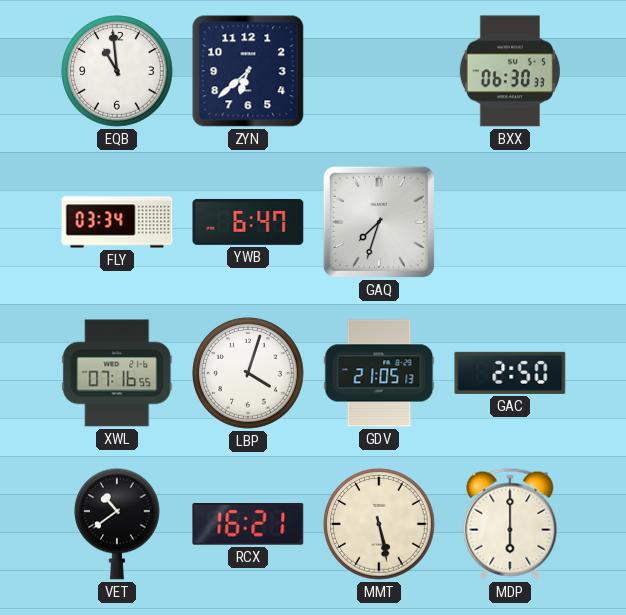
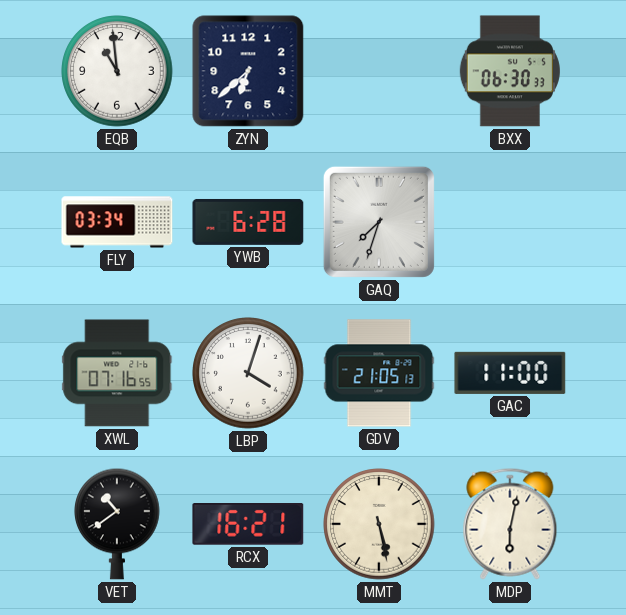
YWB: 6:47 -> 6:28 (248, 222)
GAC: 2:50 -> 11:00 (510, 373)
MDP: 6:00 -> 6:02 (510, 524)
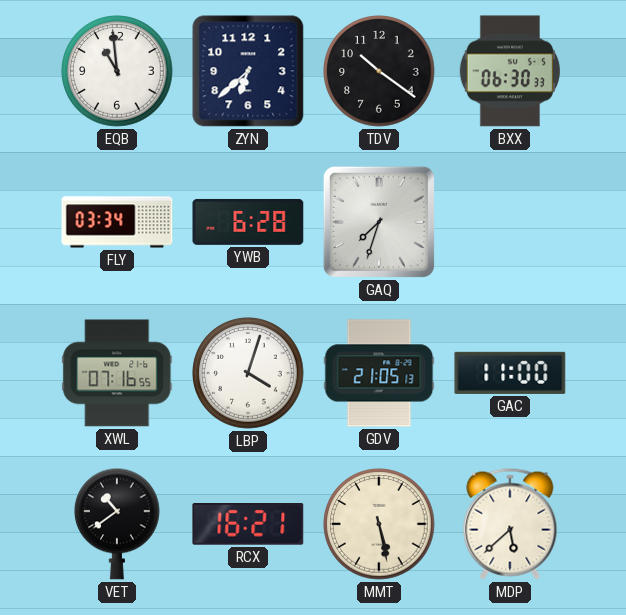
TDV: none -> 10:21 (379, 71)
MDP: 6:02 -> 5:38 (510, 524)
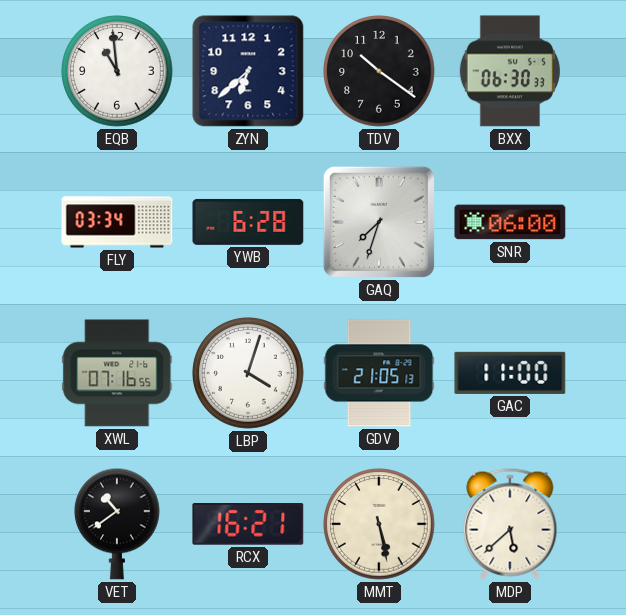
SNR: none -> 06:00 (510, 222)
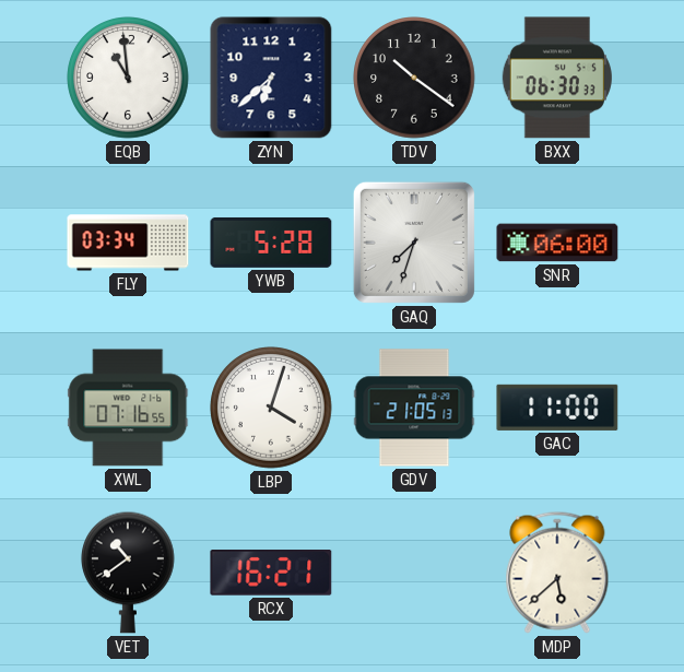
YWB: 6:28 -> 5:28 (271, 243)
MMT: 5:28 -> none (379, 524)
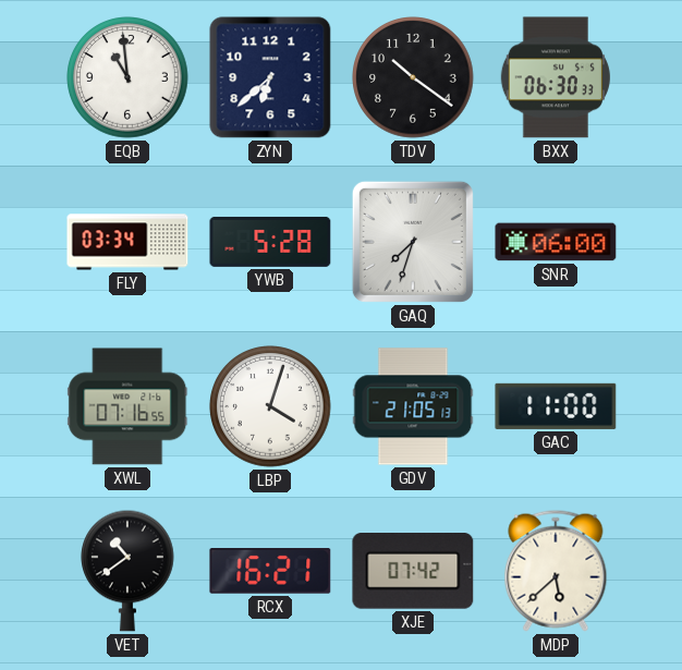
XJE: none -> 07:42 (413, 572)
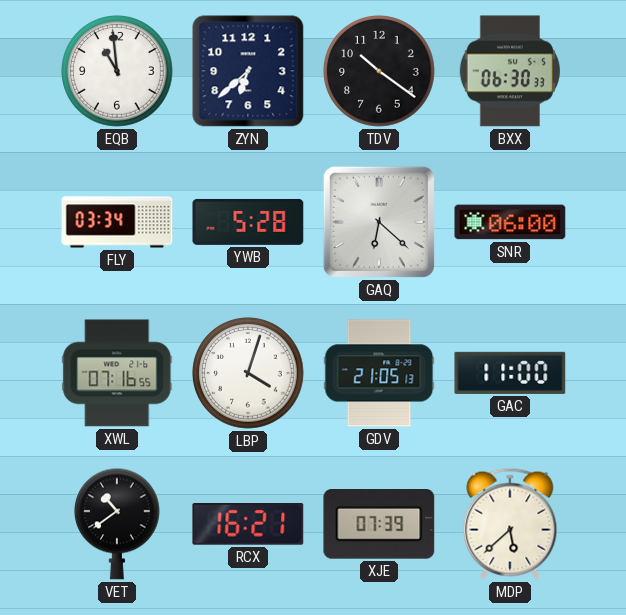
GAQ: 7:33 -> 6:22 (379, 222)
XJE: 07:42 -> 07:39 (379, 525)
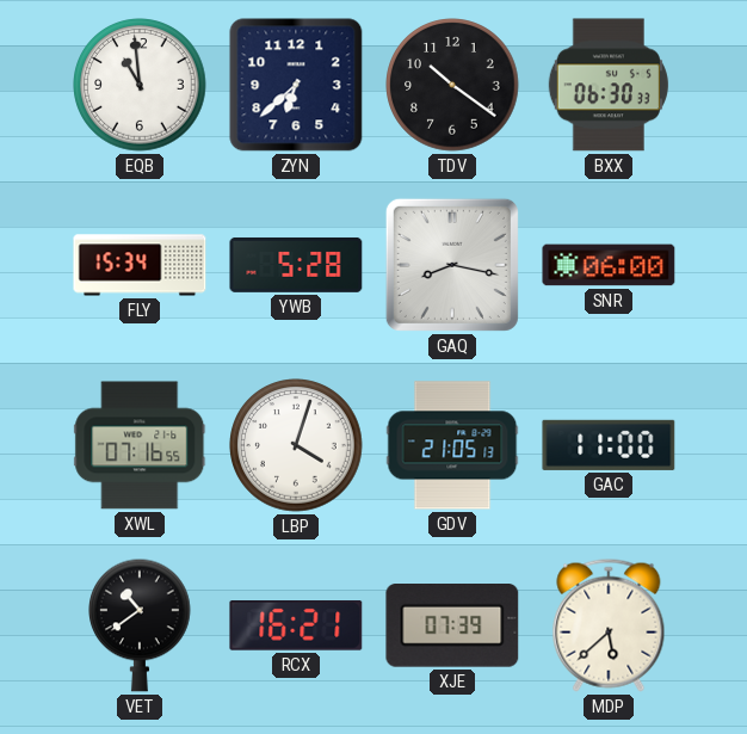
FLY: 03:34 -> 15:34 (140, 265)
GAQ: 6:22 -> 8:17 (452, 265)
